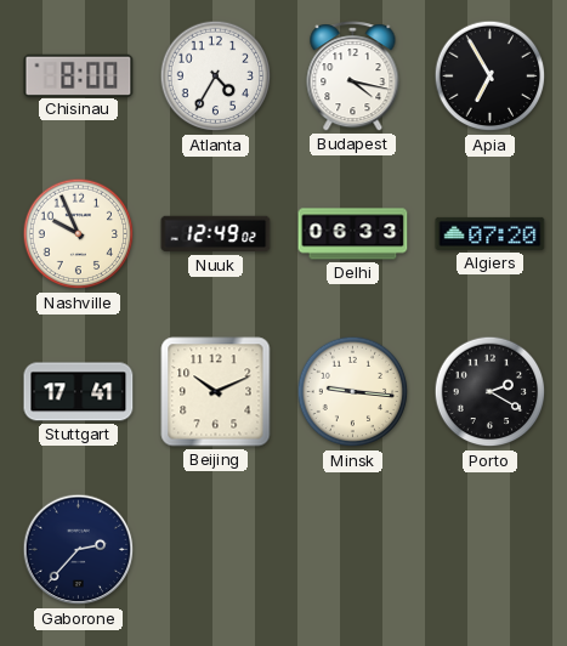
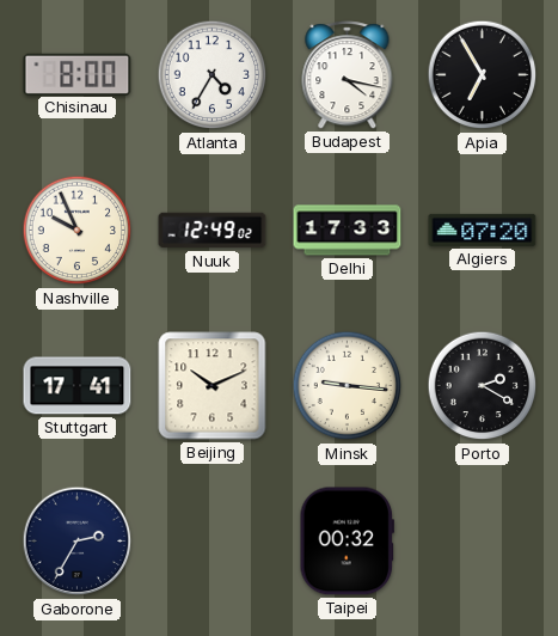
Delhi: 06:33 -> 17:33 (348, 231)
Gaborone: 2:37 -> 2:35 (78, 542)
Taipei: none -> 00:32 (347, 542)
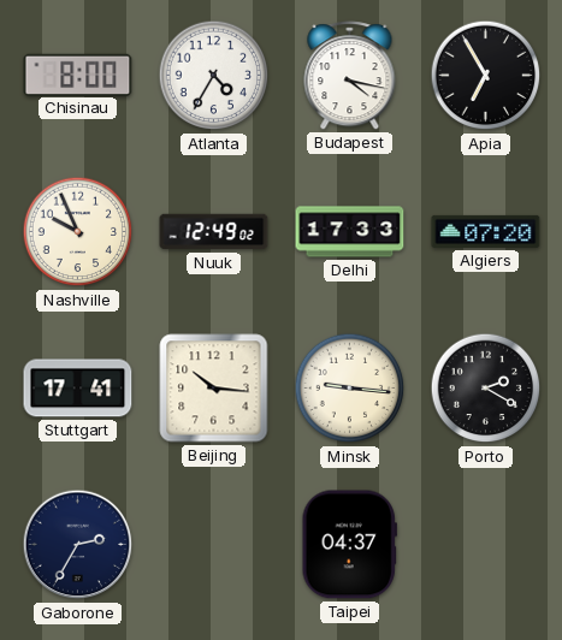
Beijing: 10:11 -> 10:16 (214, 389)
Taipei: 00:32 -> 04:37 (349, 545)
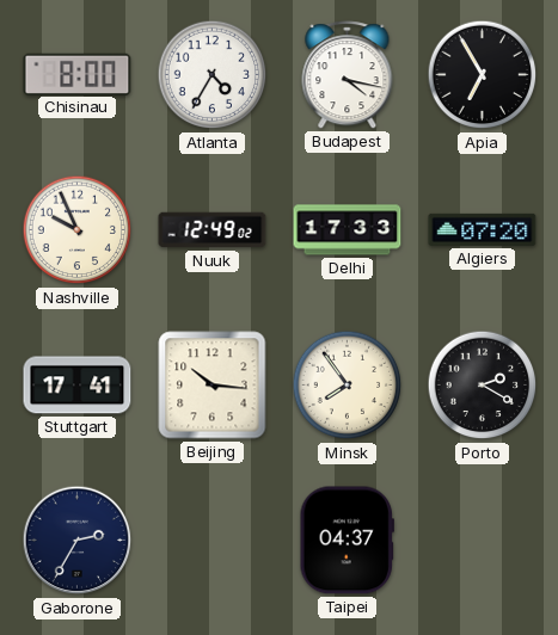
Minsk: 9:16 -> 7:54 (348, 386)
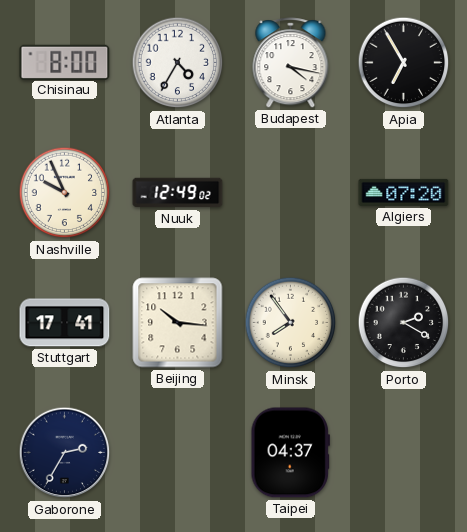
Delhi: 17:33 -> none (348, 230)
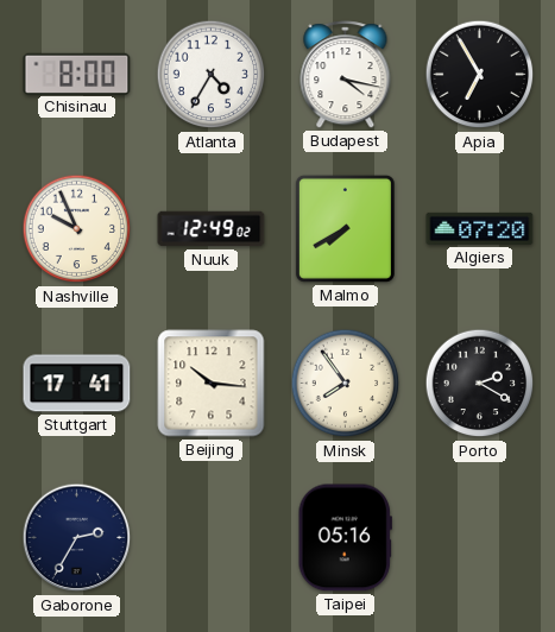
Malmo: none -> 7:40 (345, 228)
Taipei: 04:37 -> 05:16 (345, 538)
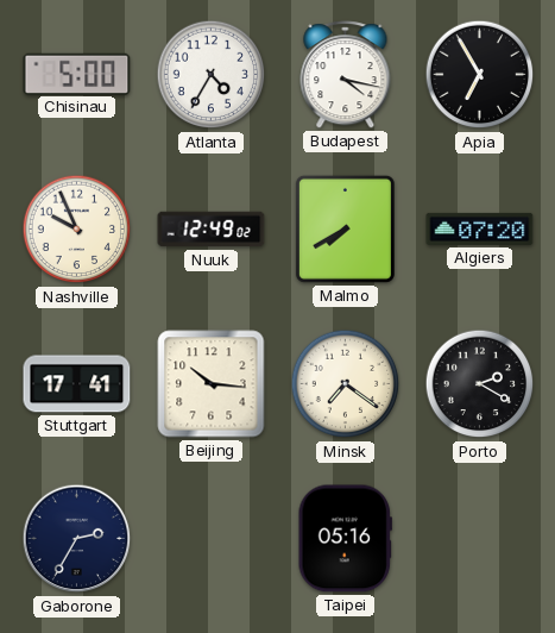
Chisinau: 8:00 -> 5:00 (77, 74)
Minsk: 7:54 -> 7:21 (346, 384)
